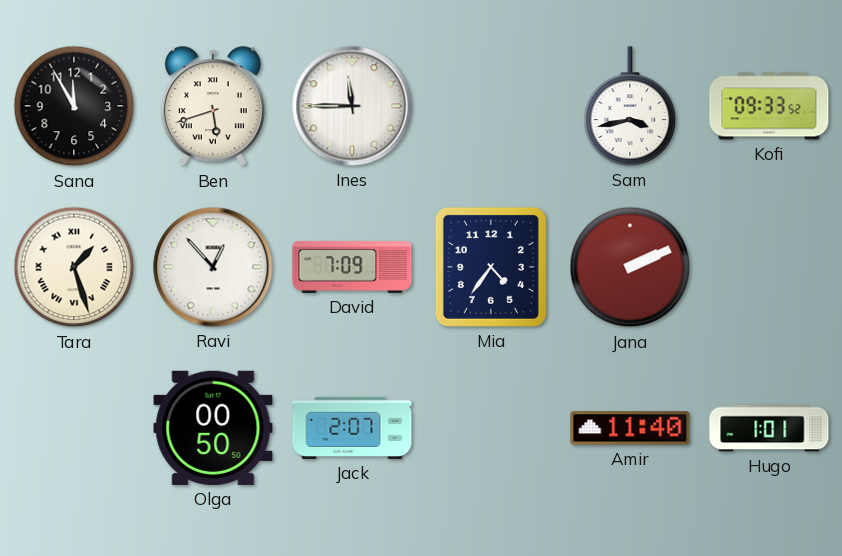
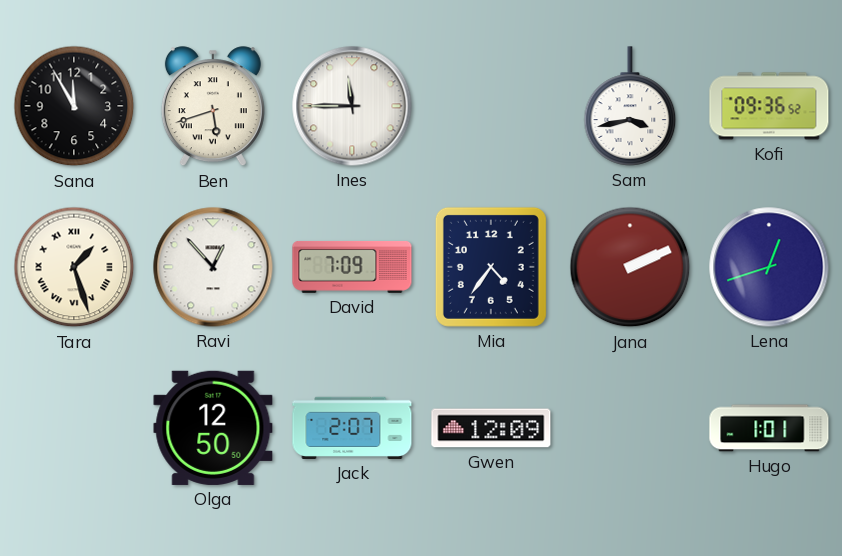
Kofi: 09:33 -> 09:36 (769, 106)
Lena: none -> 12:42 (769, 267)
Olga: 00:50 -> 12:50 (213, 428)
Gwen: none -> 12:09 (491, 428)
Amir: 11:40 -> none (630, 428)
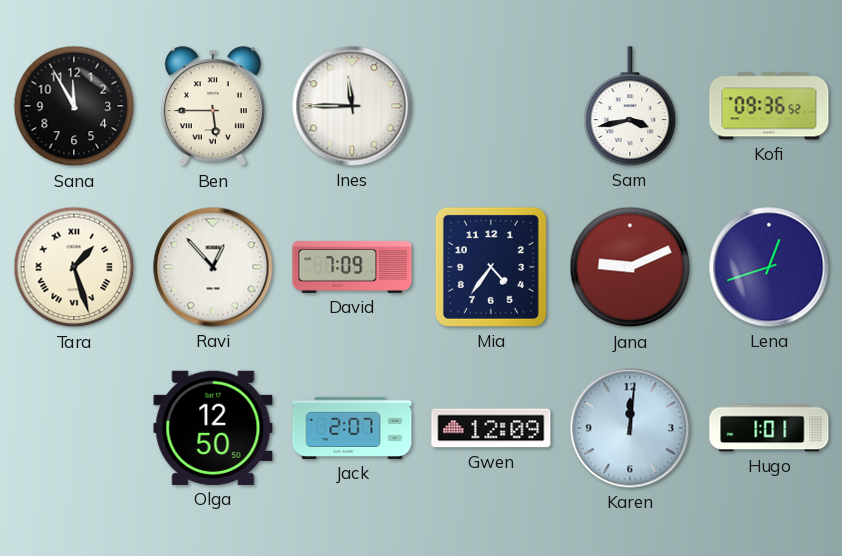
Ben: 5:42 -> 5:45 (213, 107)
Jana: 2:11 -> 9:11 (630, 267)
Karen: none -> 12:01 (630, 428)
